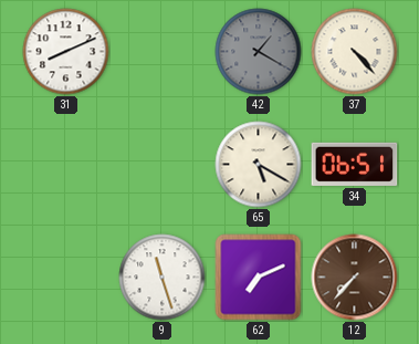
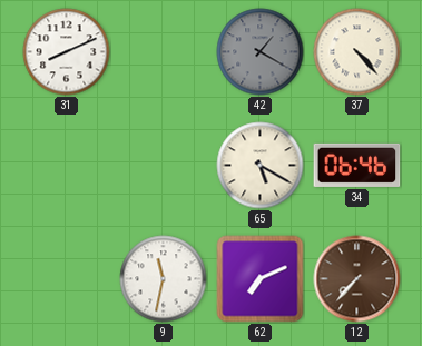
34: 06:51 -> 06:46 (357, 165)
9: 11:27 -> 11:32 (164, 279)
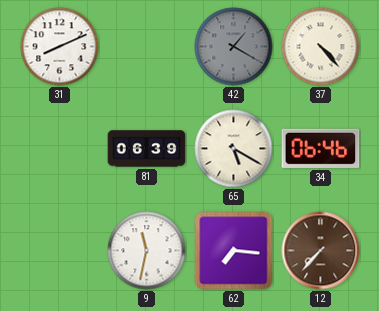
81: none -> 06:39 (147, 149)
62: 7:11 -> 7:16 (234, 251)
